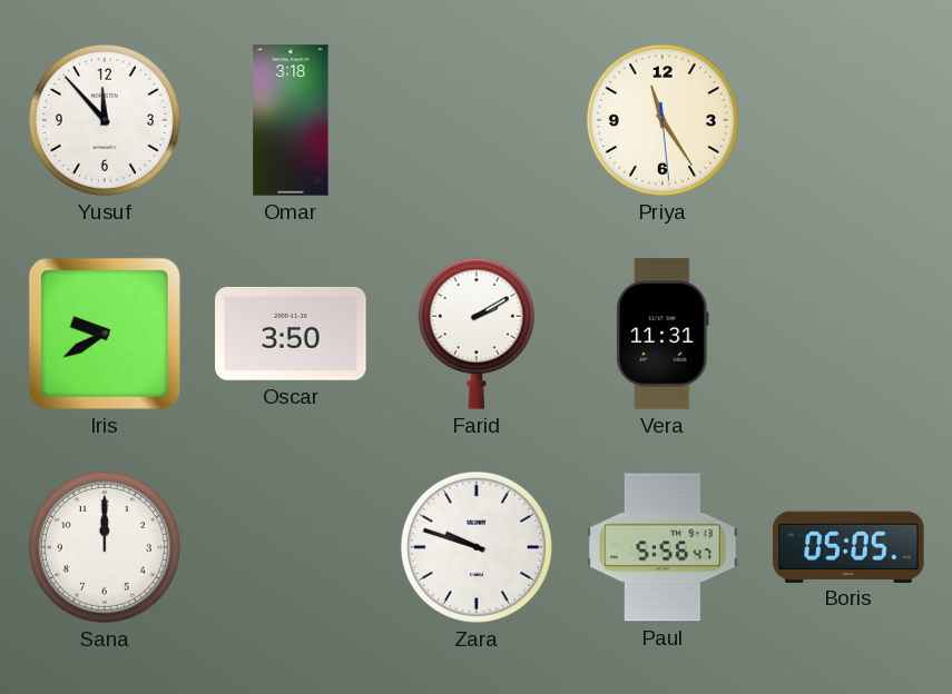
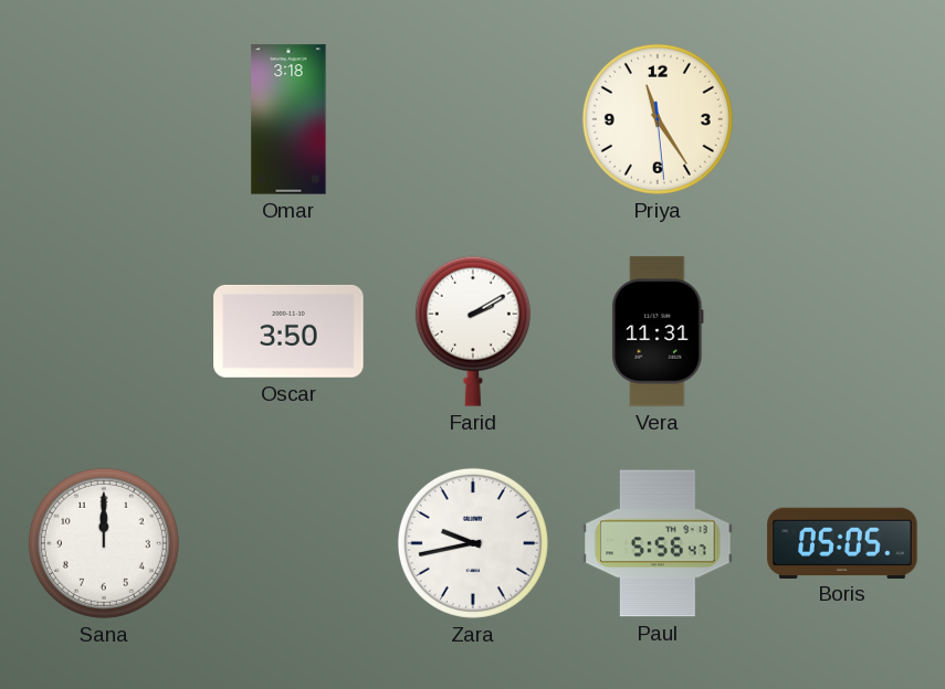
Yusuf: 11:53 -> none (105, 120)
Iris: 9:40 -> none (105, 334)
Zara: 9:48 -> 9:43 (473, 543)
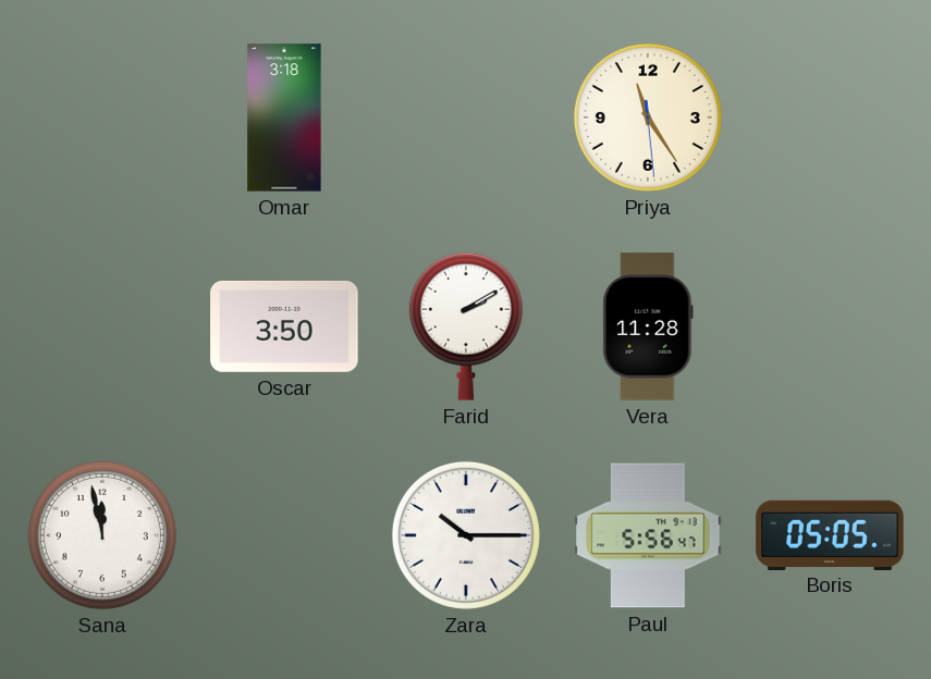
Vera: 11:31 -> 11:28 (648, 326)
Sana: 12:00 -> 11:58 (102, 535)
Zara: 9:43 -> 10:15 (466, 535)
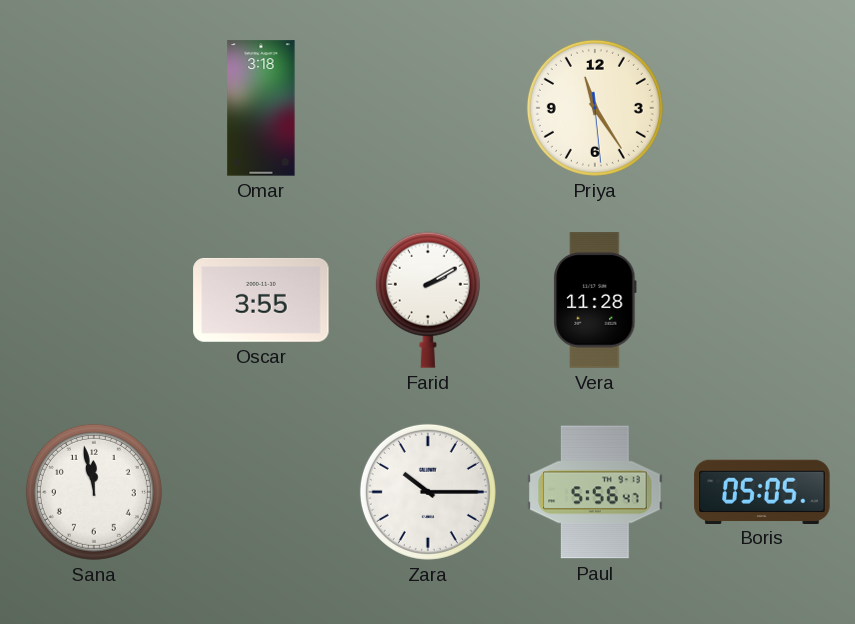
Oscar: 3:50 -> 3:55 (261, 300)
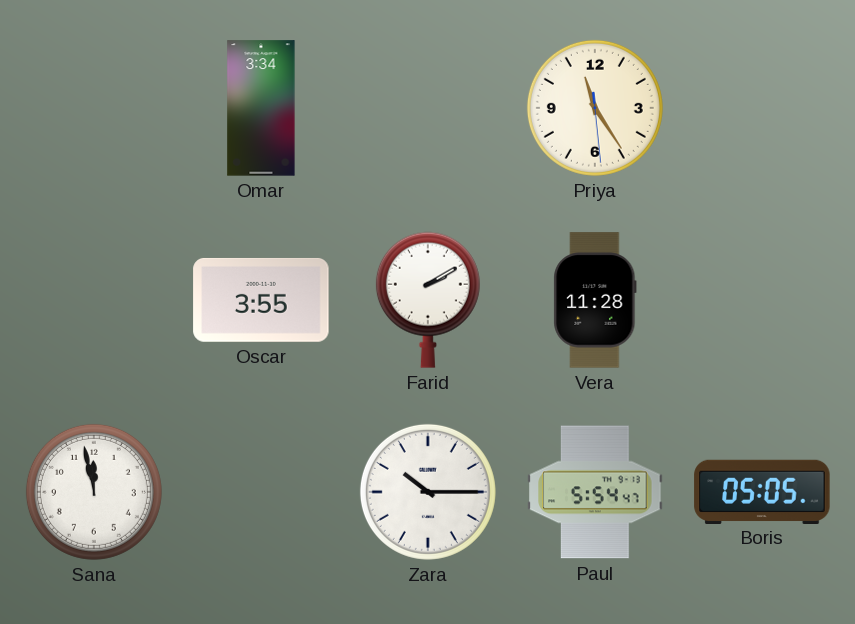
Omar: 3:18 -> 3:34 (261, 108)
Paul: 5:56 -> 5:54 (595, 492)
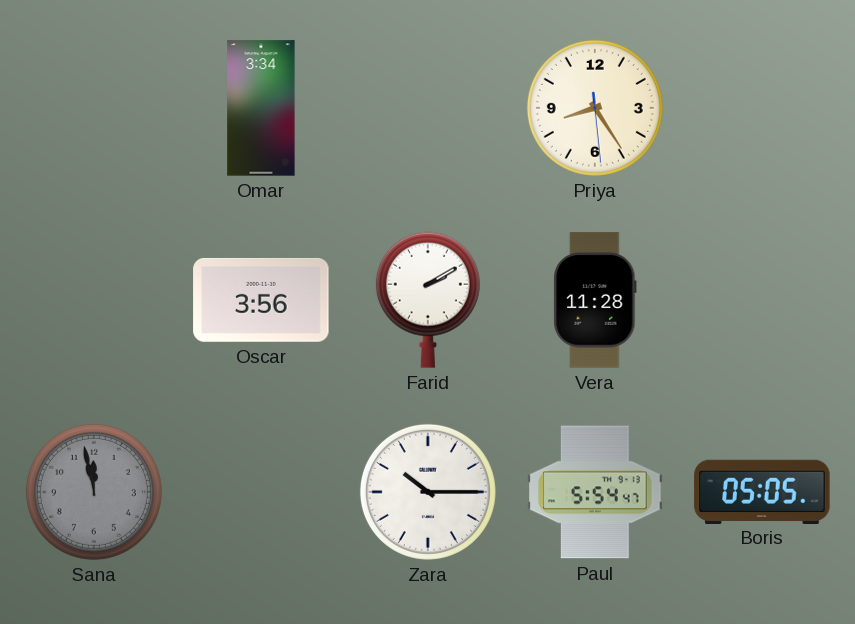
Priya: 11:24 -> 8:24 (595, 108)
Oscar: 3:55 -> 3:56 (261, 300)
Sana dial: white -> grey (94, 492)
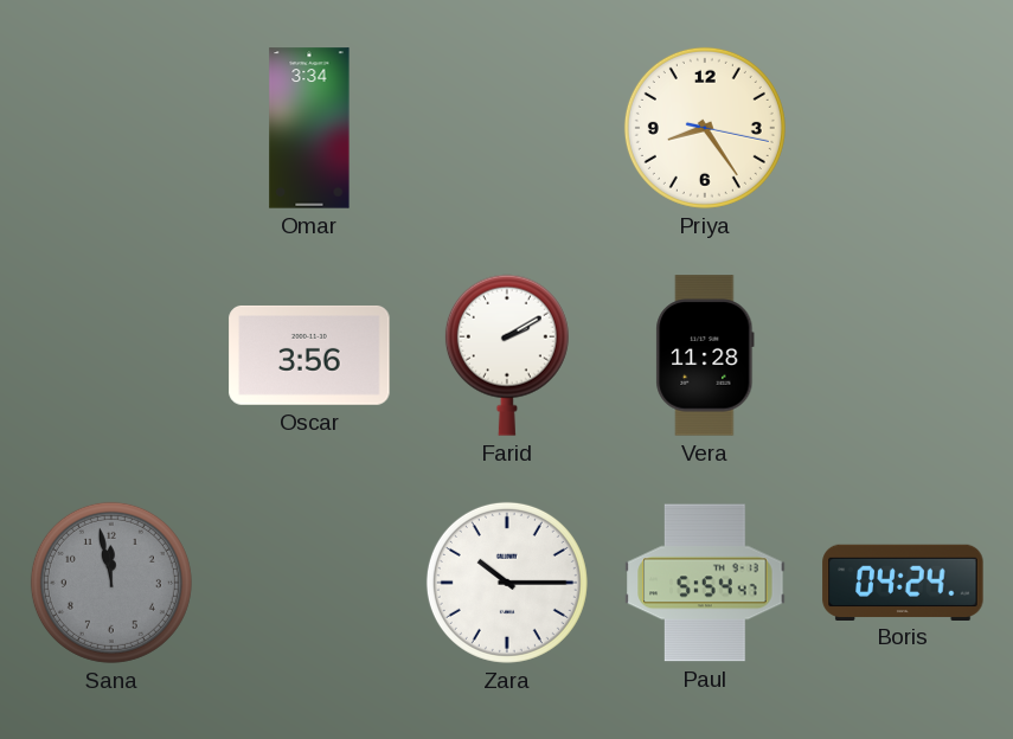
Priya: 8:24:29 -> 8:24:17 (705, 128)
Boris: 05:05 -> 04:24 (903, 581)
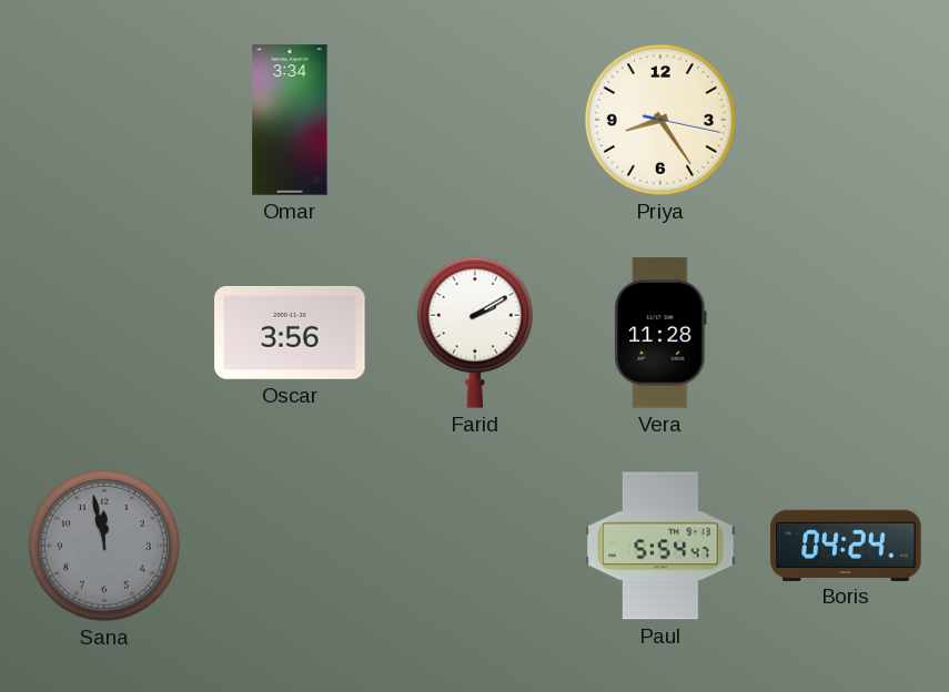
Zara: 10:15 -> none (507, 583)
